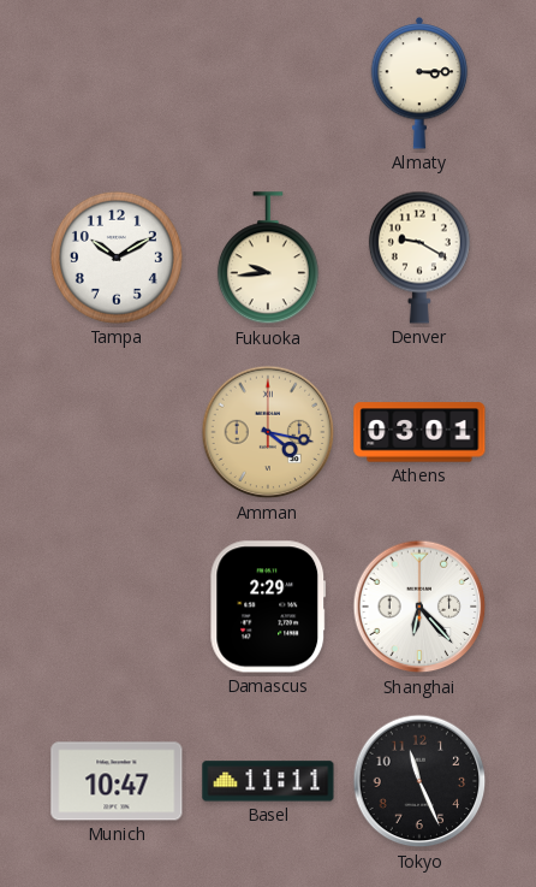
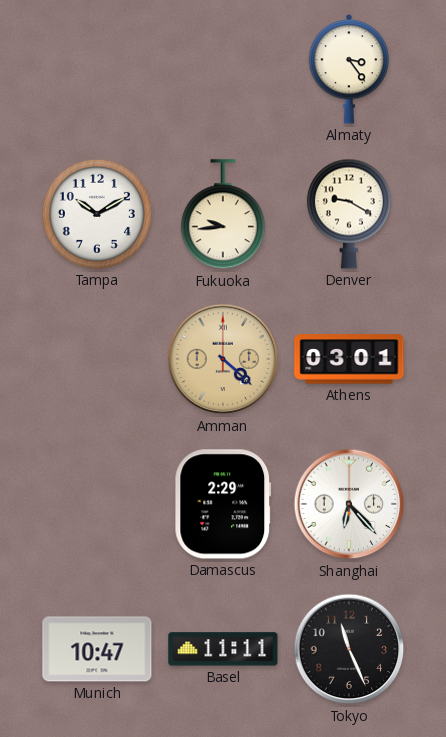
Almaty: 3:15 -> 3:24 (349, 70)
Amman: 4:17 -> 4:22 (223, 359)
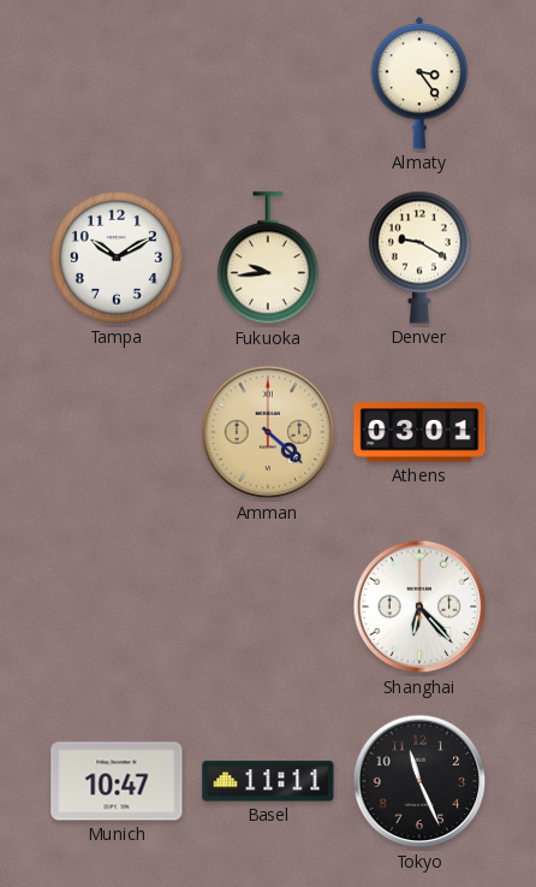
Damascus: 2:29 -> none (223, 504)
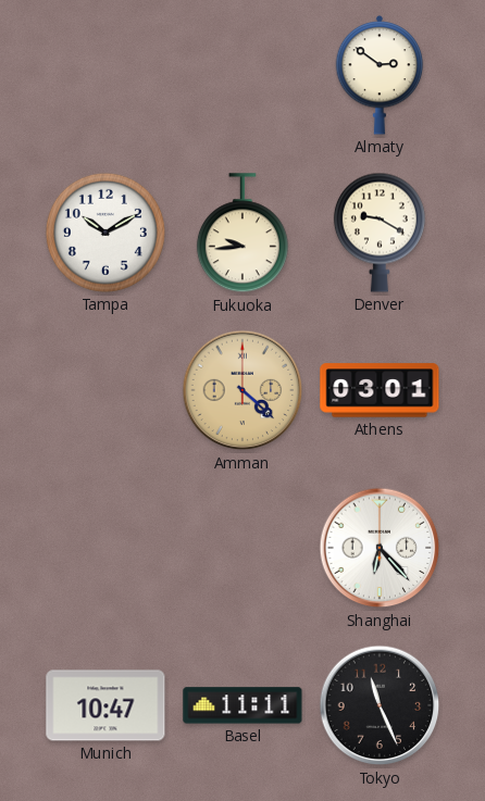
Almaty: 3:24 -> 2:51 (380, 76)
